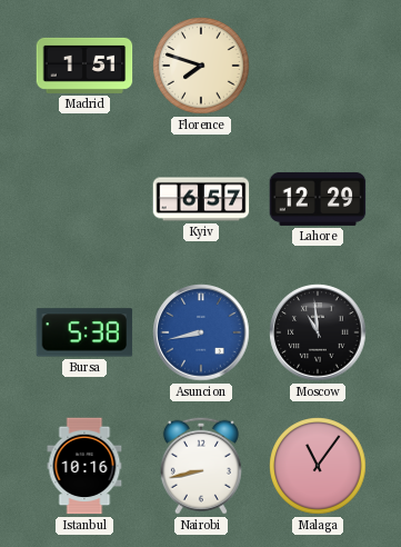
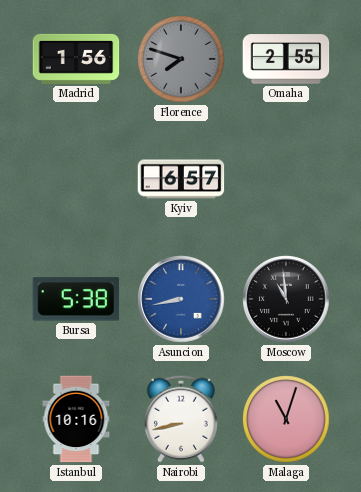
Madrid: 1:51 -> 1:56 (76, 59)
Florence dial: cream -> grey (181, 59)
Omaha: none -> 2:55 (286, 59)
Lahore: 12:29 -> none (318, 199)
Malaga: 11:06 -> 11:03 (286, 419)
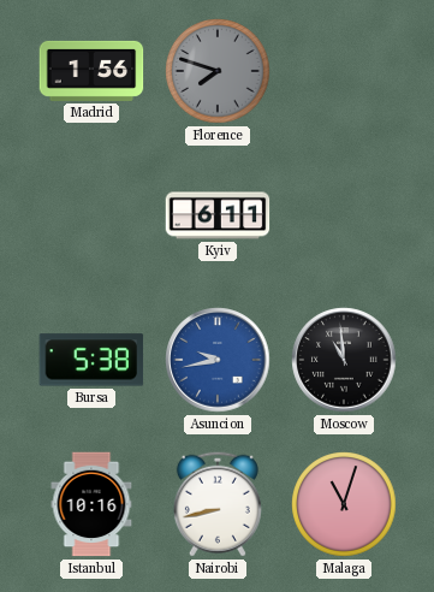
Omaha: 2:55 -> none (286, 59)
Kyiv: 6:57 -> 6:11 (218, 215)
Asuncion: 8:43 -> 9:43 (218, 360)
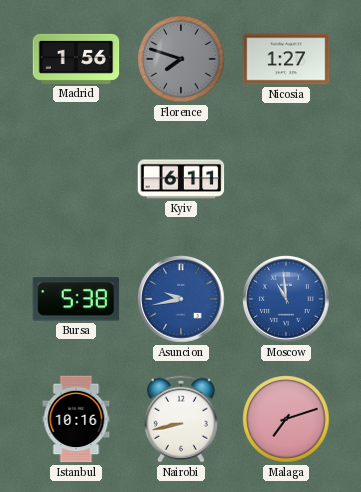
Nicosia: none -> 1:27 (286, 59)
Moscow dial: black -> blue (286, 299)
Malaga: 11:03 -> 7:12 (286, 419)
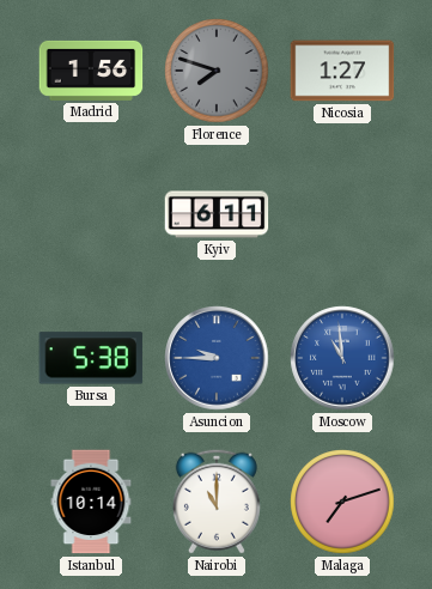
Asuncion: 9:43 -> 9:45 (217, 358)
Istanbul: 10:16 -> 10:14 (91, 502)
Nairobi: 8:43 -> 11:00 (217, 502)
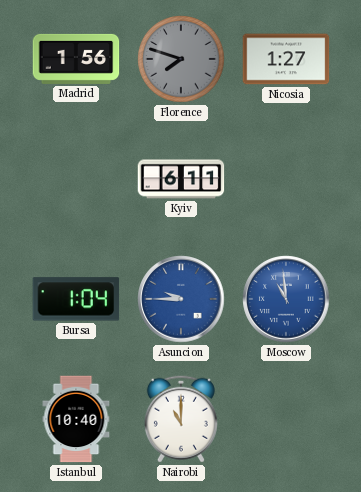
Bursa: 5:38 -> 1:04 (76, 299)
Istanbul: 10:14 -> 10:40 (76, 419)
Malaga: 7:12 -> none (342, 502)
